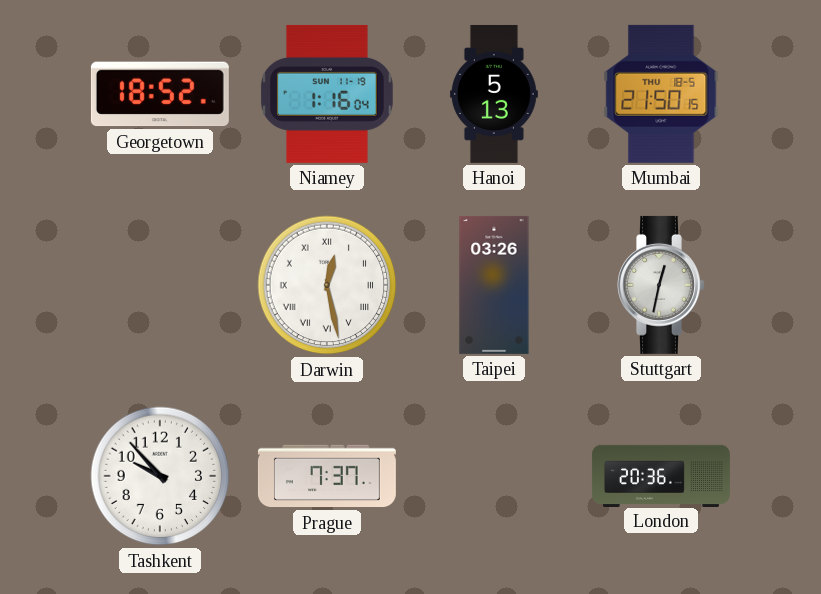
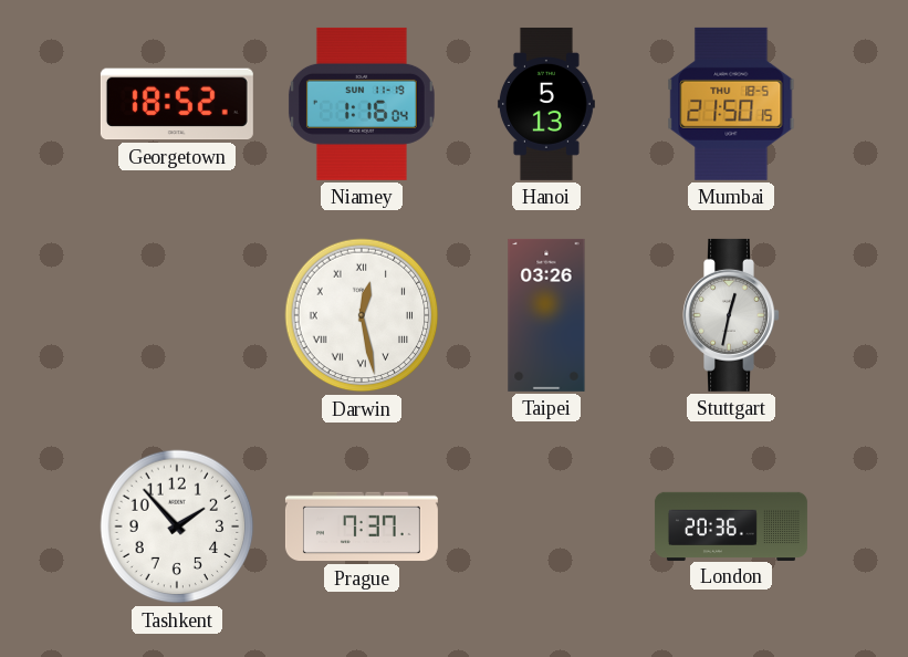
Tashkent: 9:53 -> 1:53 (177, 526)
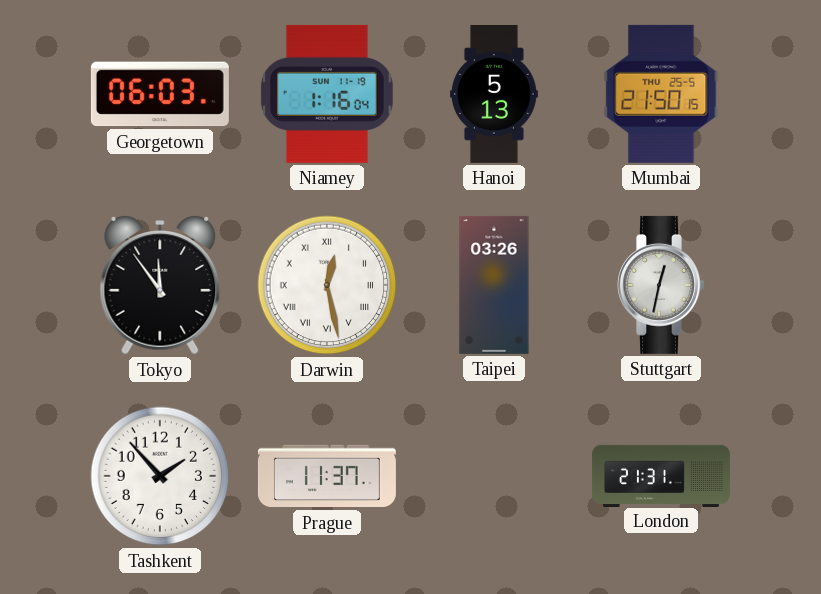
Georgetown: 18:52 -> 06:03 (160, 94)
Mumbai date: THU 18-5 -> THU 25-5 (661, 94)
Tokyo: none -> 11:54 (160, 286)
Prague: 7:37 -> 11:37 (327, 476)
London: 20:36 -> 21:31 (661, 475)
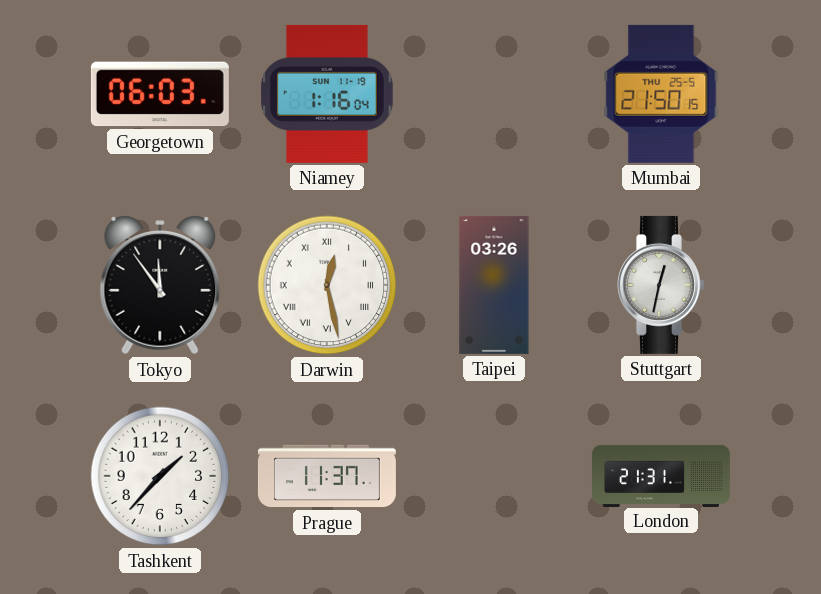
Hanoi: 5:13 -> none (494, 94)
Tashkent: 1:53 -> 1:37 (160, 476)
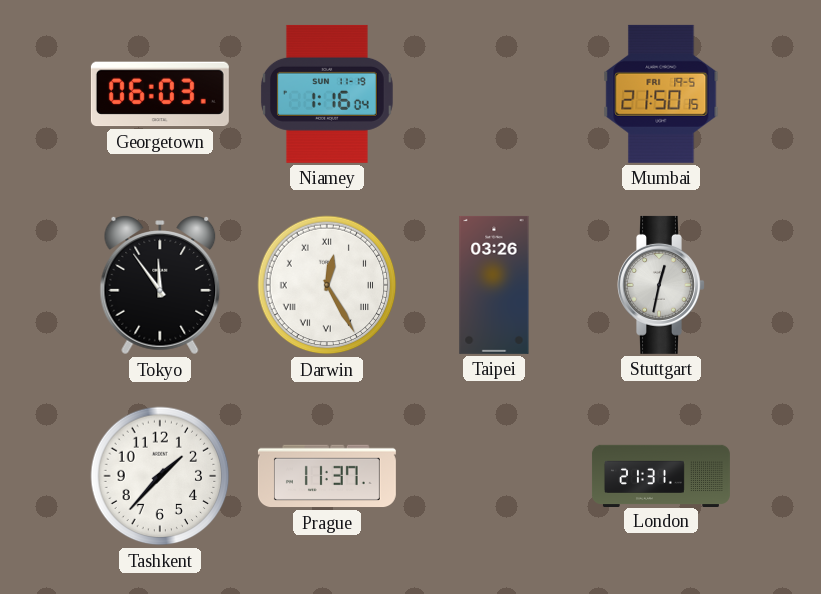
Mumbai date: THU 25-5 -> FRI 19-5 (661, 94)
Darwin: 12:28 -> 12:25 (327, 285)
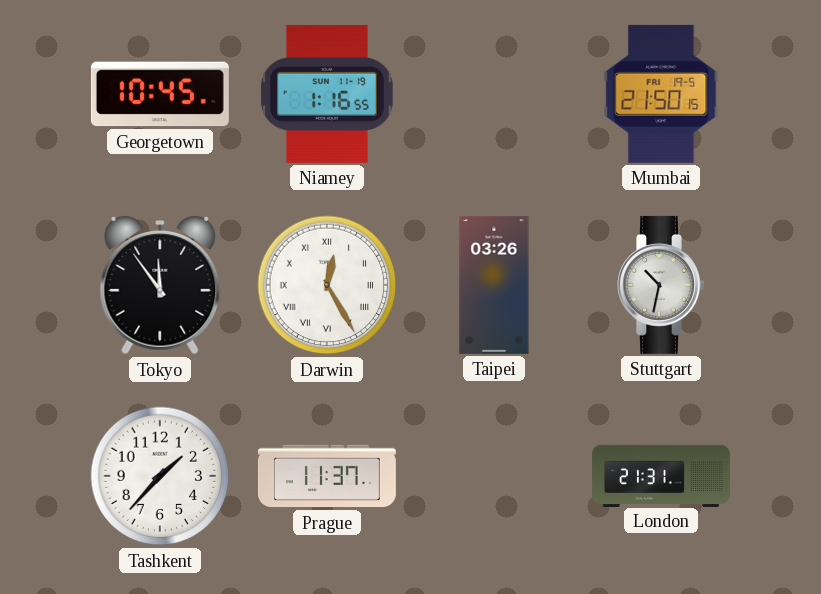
Georgetown: 06:03 -> 10:45 (160, 94)
Niamey: 1:16:04 -> 1:16:55 (327, 94)
Stuttgart: 12:32 -> 10:32 (662, 285)
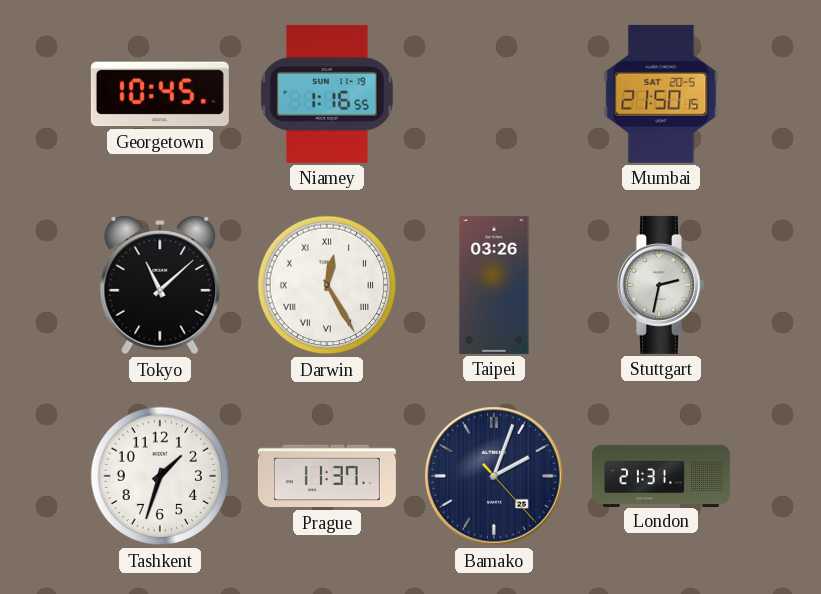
Mumbai date: FRI 19-5 -> SAT 20-5 (661, 94)
Tokyo: 11:54 -> 11:08 (160, 286)
Stuttgart: 10:32 -> 2:32 (662, 285)
Tashkent: 1:37 -> 1:33 (160, 476)
Bamako: none -> 2:03 (494, 476)
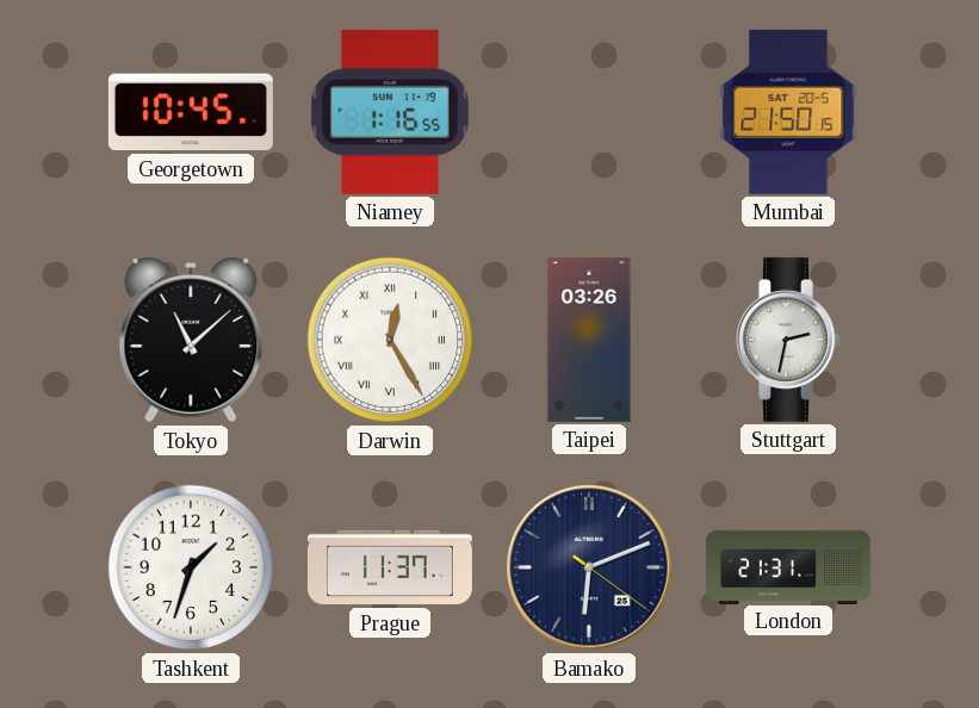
Bamako: 2:03 -> 6:11 (589, 567)
